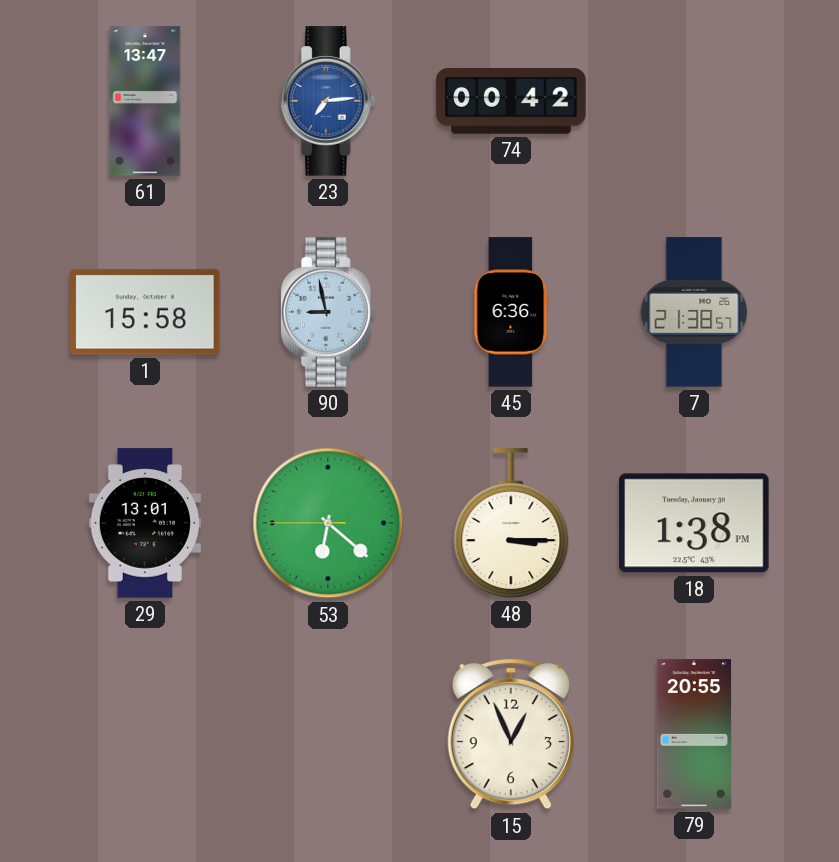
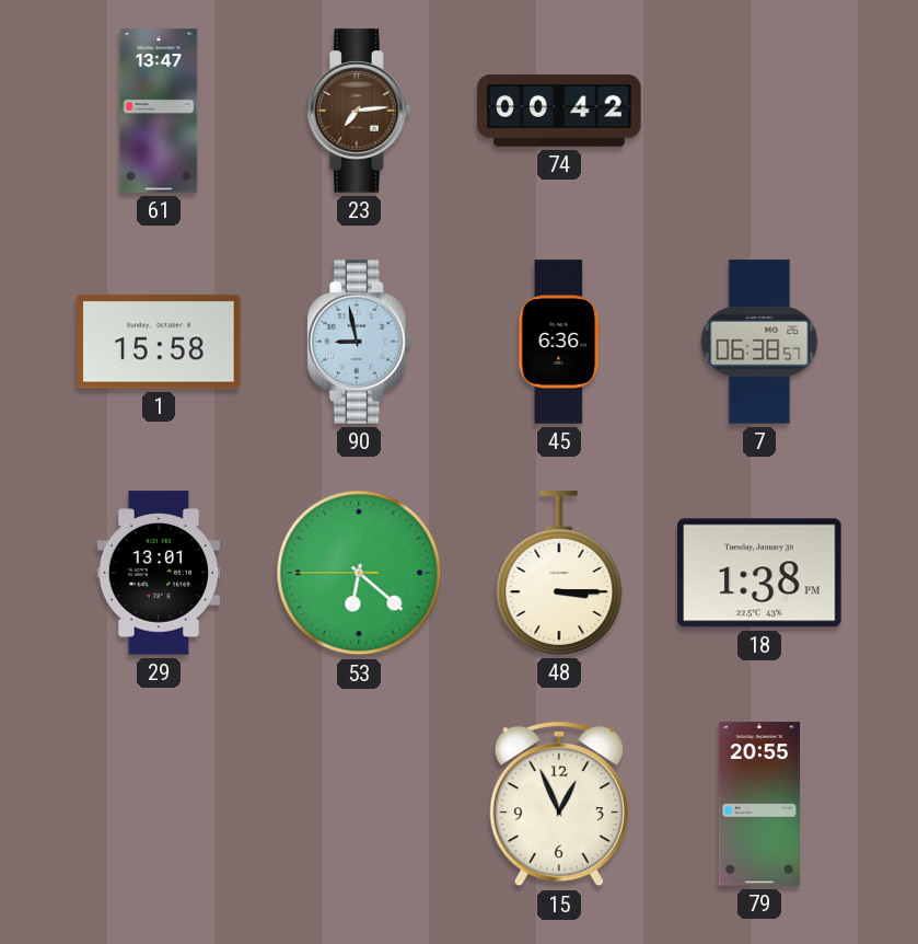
23 dial: blue -> brown (359, 111)
7: 21:38 -> 06:38 (759, 342)
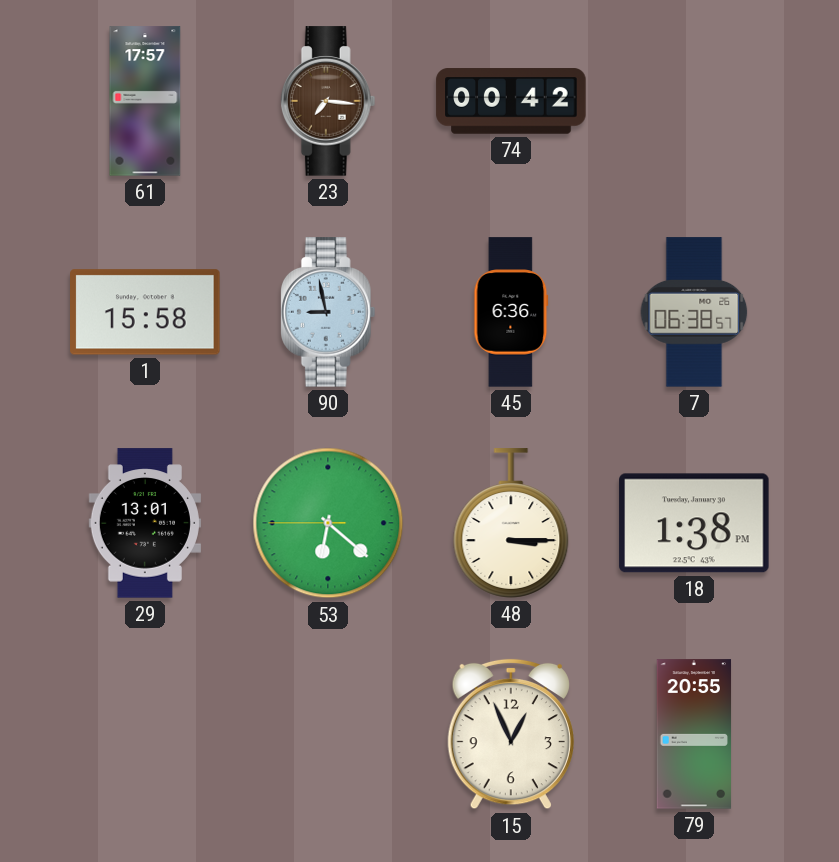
61: 13:47 -> 17:57 (145, 101)
23: 7:14 -> 7:16 (328, 101)
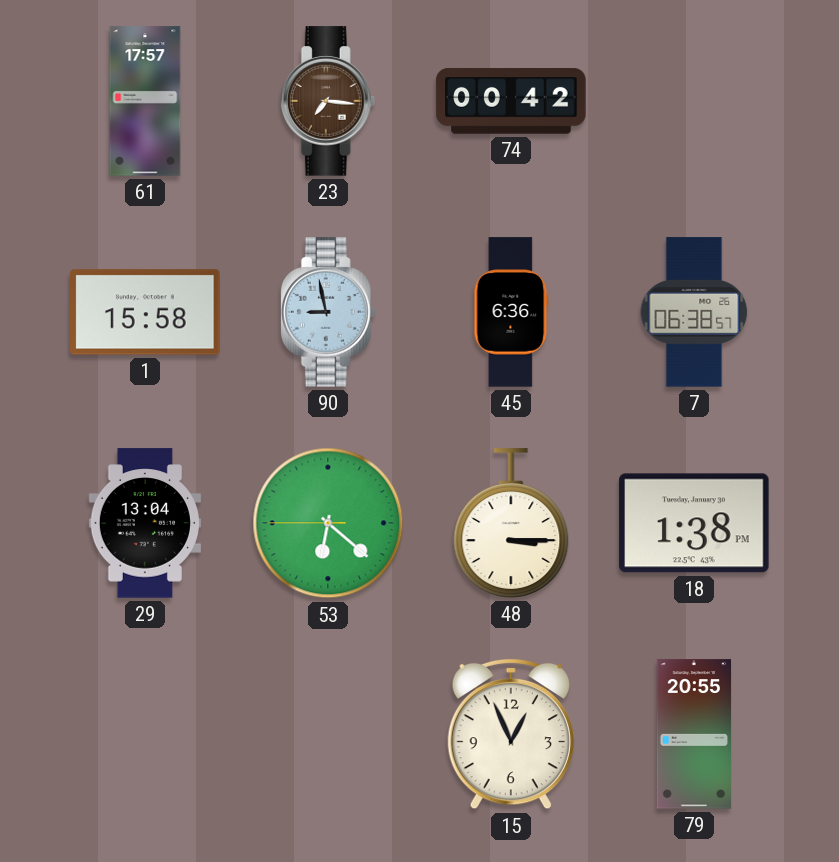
29: 13:01 -> 13:04 (145, 523)
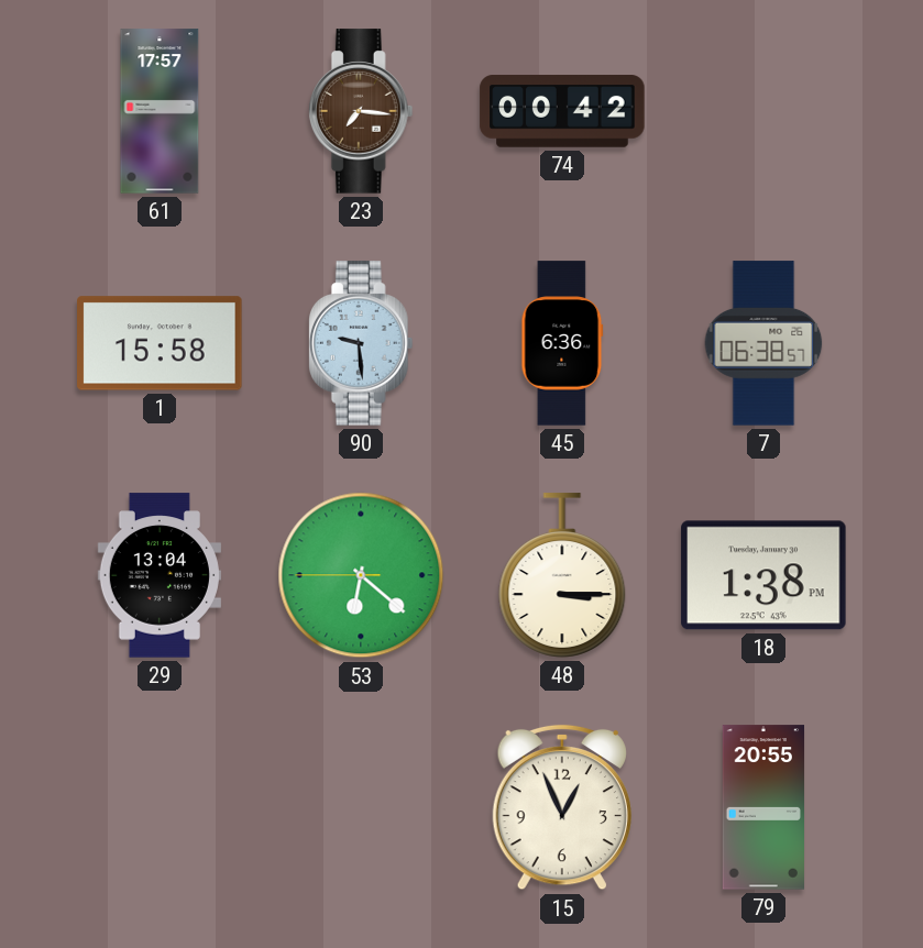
90: 8:58 -> 9:29 (361, 343)
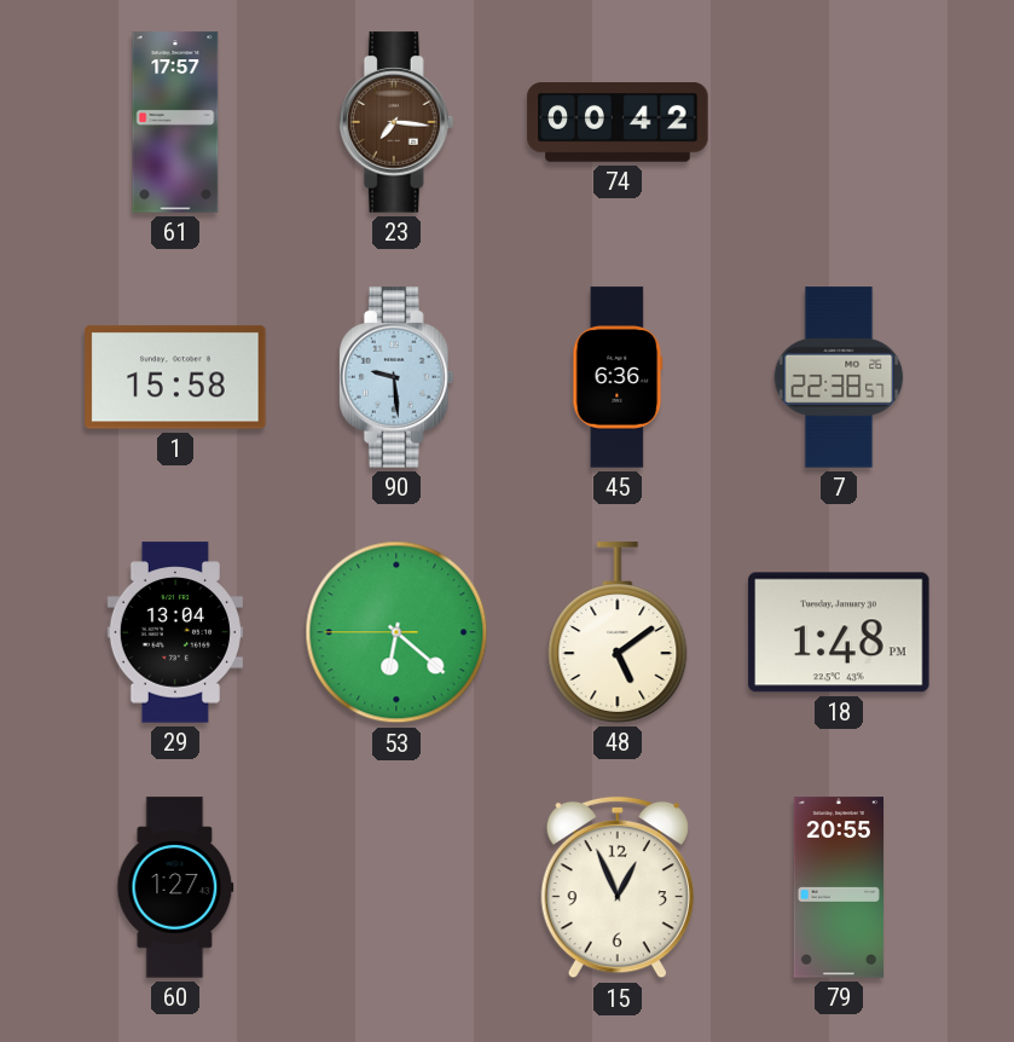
7: 06:38 -> 22:38 (839, 377)
48: 3:15 -> 5:09 (618, 632)
18: 1:38 -> 1:48 (839, 632)
60: none -> 1:27 (175, 887)
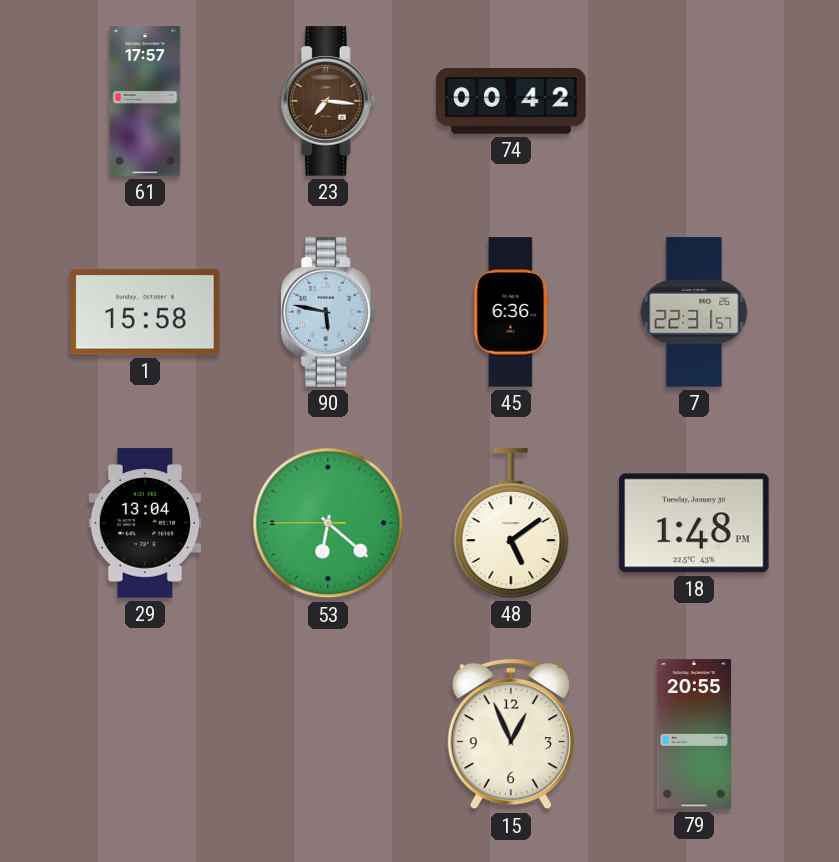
90: 9:29 -> 5:47 (328, 312)
7: 22:38 -> 22:31 (694, 312)
60: 1:27 -> none (175, 887)
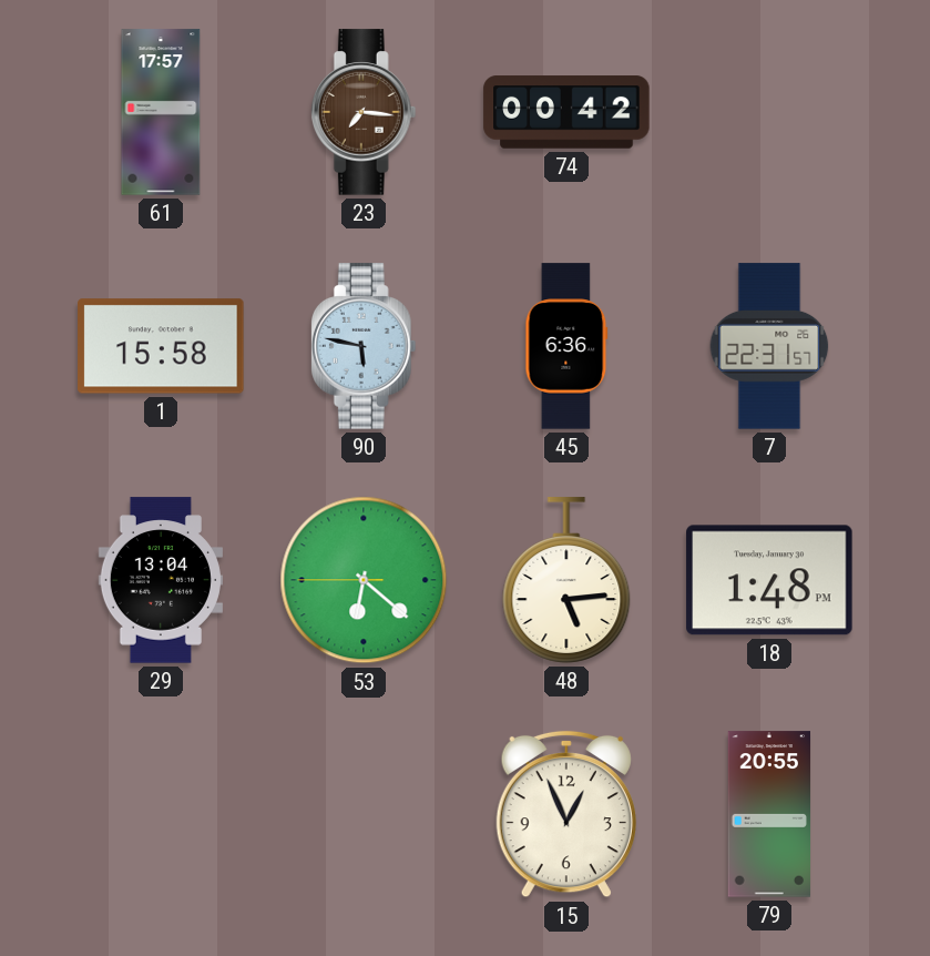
48: 5:09 -> 5:14 (566, 580)
